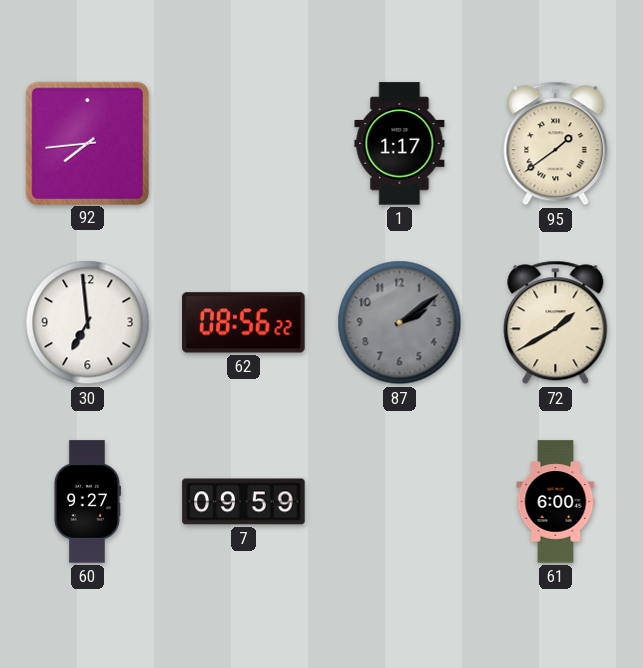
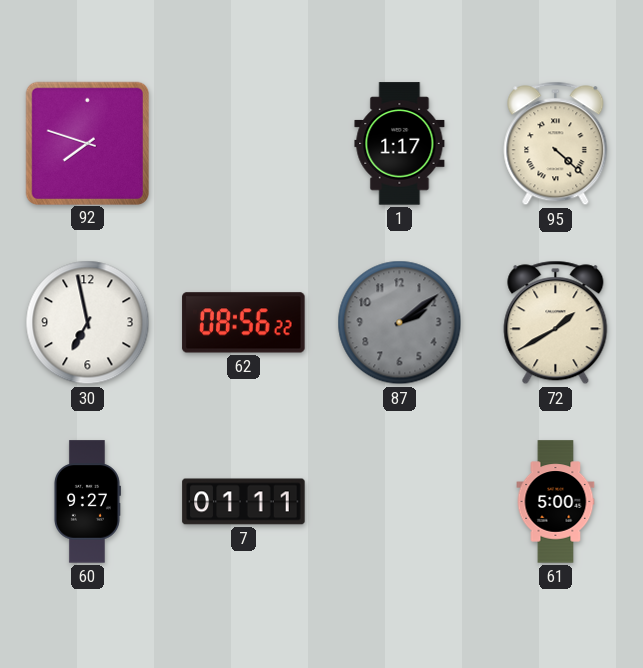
92: 7:44 -> 7:48 (87, 143)
95: 1:39 -> 4:22 (556, 144)
30: 6:59 -> 6:58 (88, 323)
7: 09:59 -> 01:11 (244, 502)
61: 6:00 -> 5:00 (556, 502)
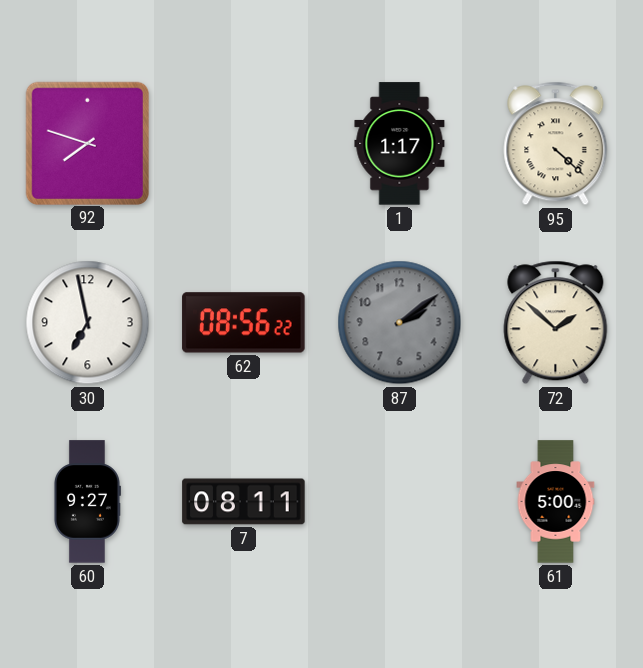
72: 1:40 -> 1:52 (556, 323)
7: 01:11 -> 08:11 (244, 502)
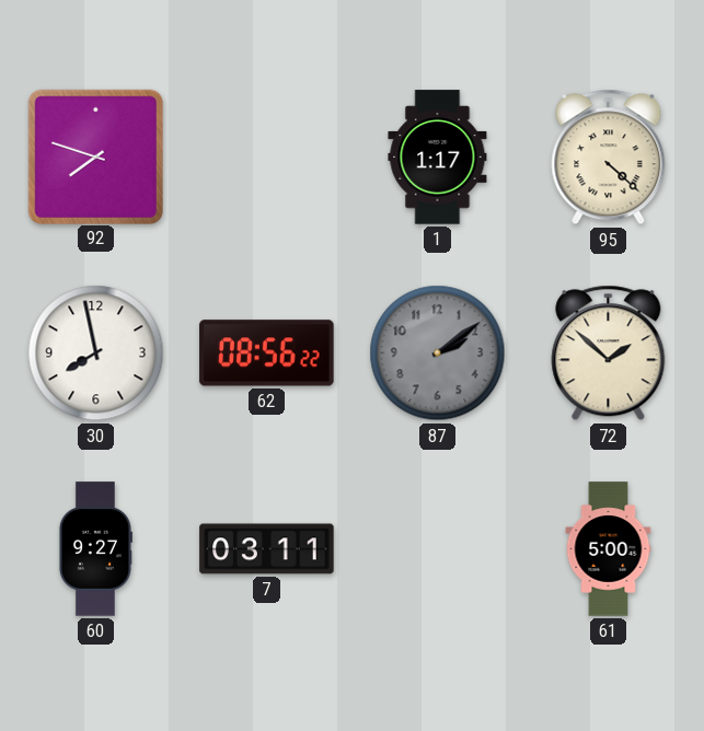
30: 6:58 -> 7:58 (96, 353)
7: 08:11 -> 03:11 (267, 549)
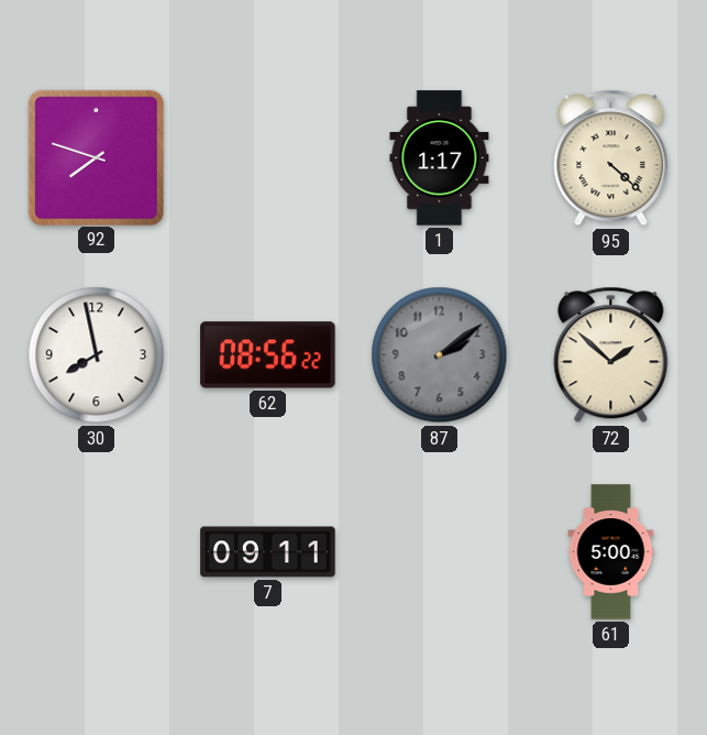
60: 9:27 -> none (95, 549)
7: 03:11 -> 09:11 (268, 552)
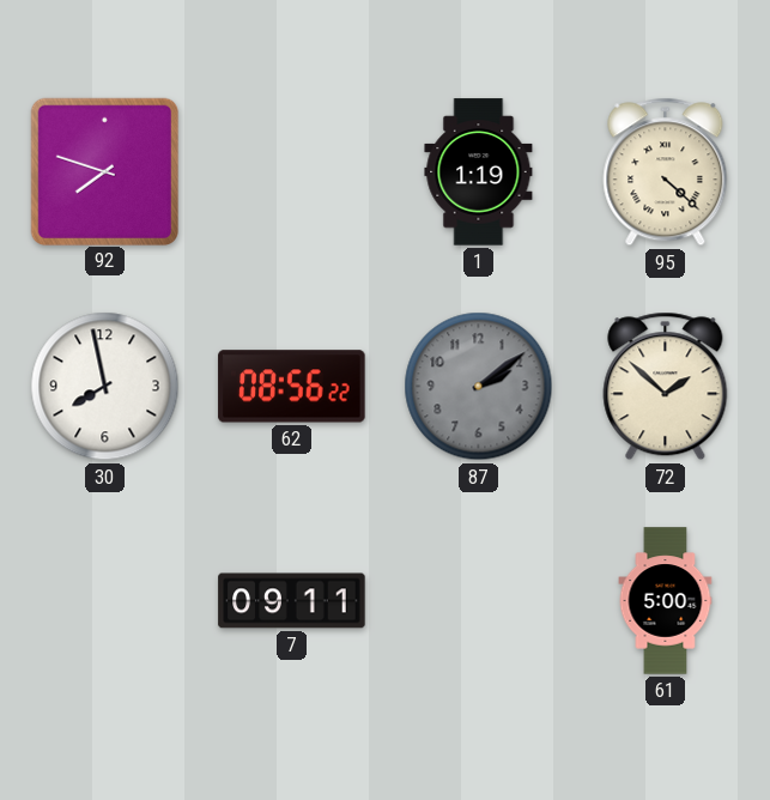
1: 1:17 -> 1:19 (479, 172)
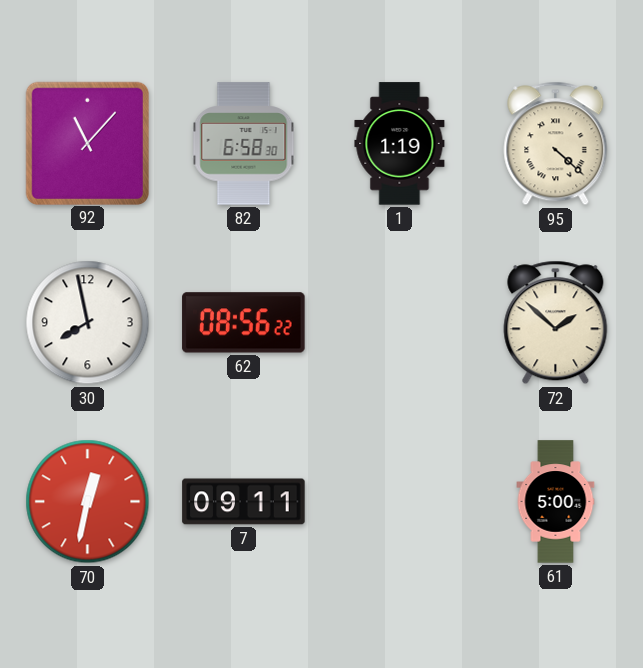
92: 7:48 -> 11:07 (87, 143)
82: none -> 6:58 (244, 144)
87: 2:09 -> none (479, 387)
70: none -> 12:32 (88, 502)
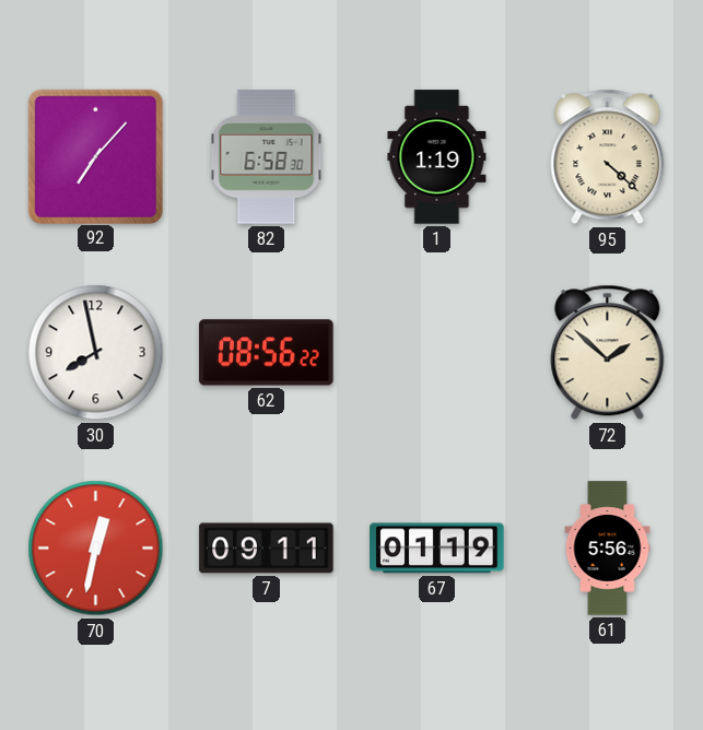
92: 11:07 -> 7:07 (95, 156)
67: none -> 01:19 (437, 549)
61: 5:00 -> 5:56 (608, 549)
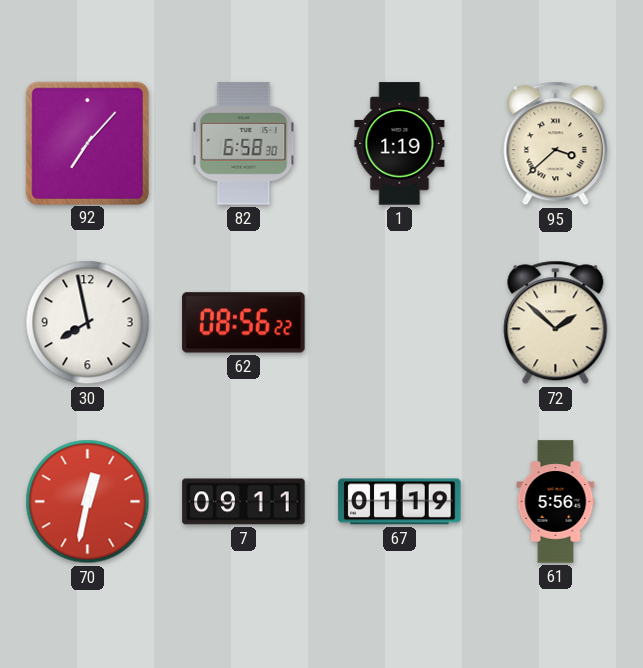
95: 4:22 -> 3:38 (556, 144)
